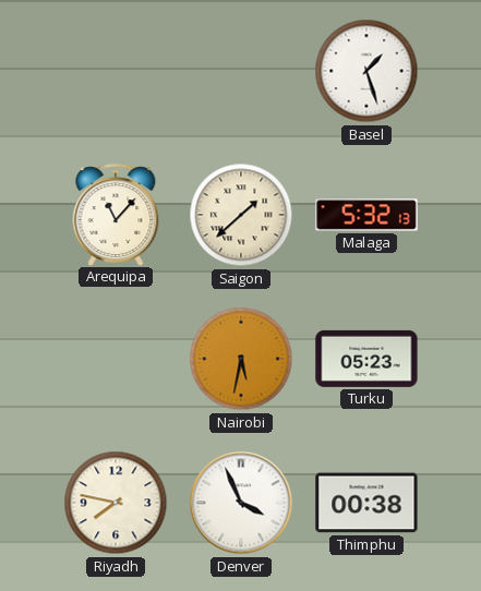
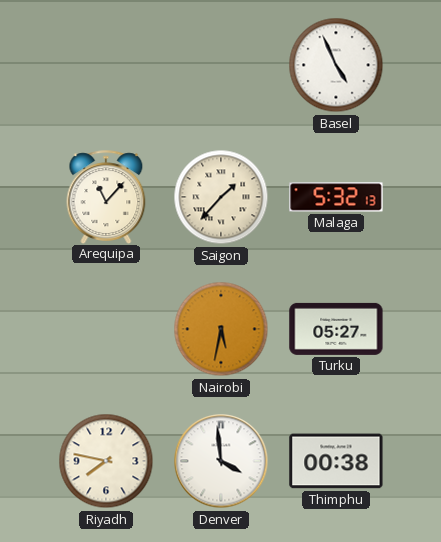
Basel: 1:27 -> 4:56 (336, 65)
Saigon: 1:38 -> 1:37 (221, 197)
Turku: 05:23 -> 05:27 (336, 329)
Denver: 3:56 -> 3:59 (221, 461)
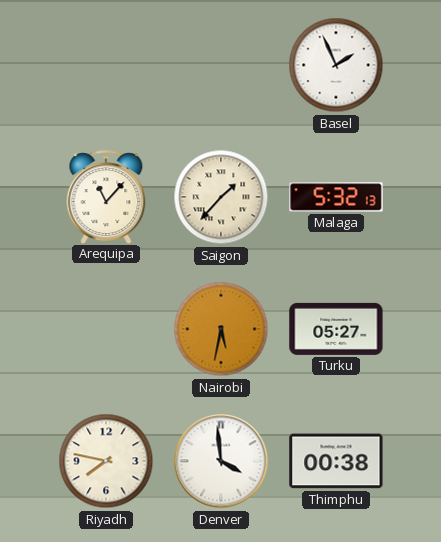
Basel: 4:56 -> 1:56 (336, 65)
